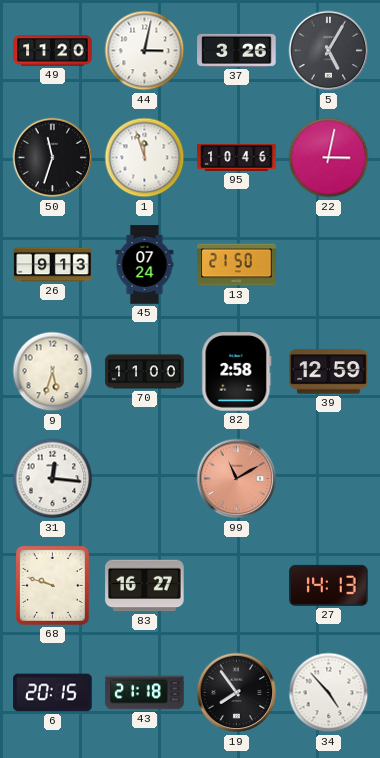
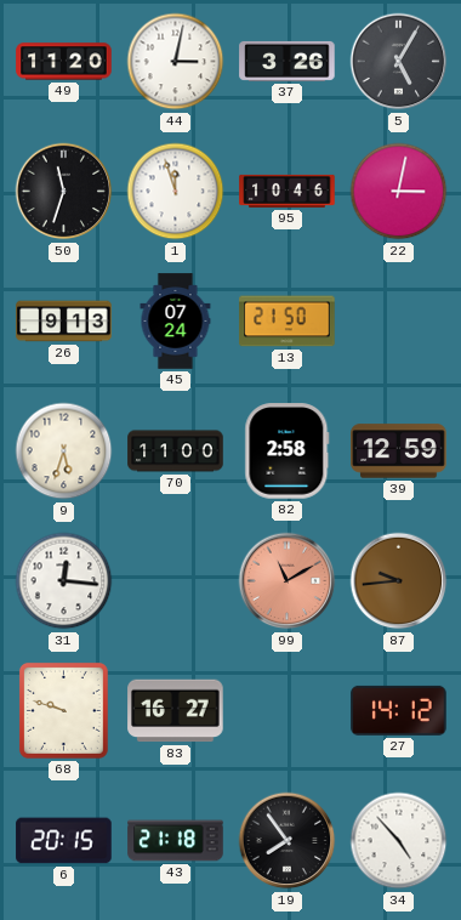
87: none -> 9:44 (399, 581)
27: 14:13 -> 14:12 (399, 710)
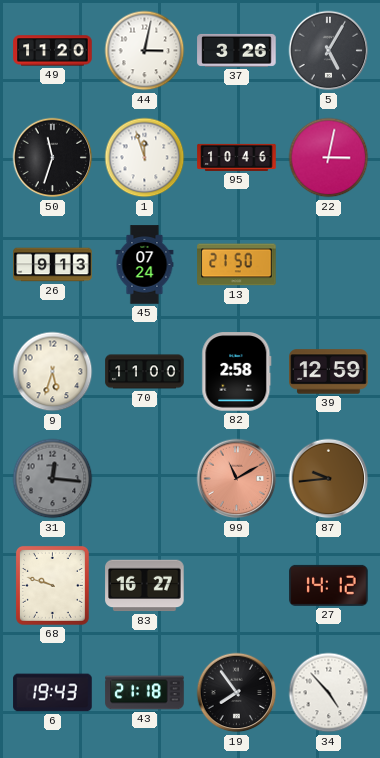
31 dial: white -> grey (53, 479)
6: 20:15 -> 19:43 (53, 693)
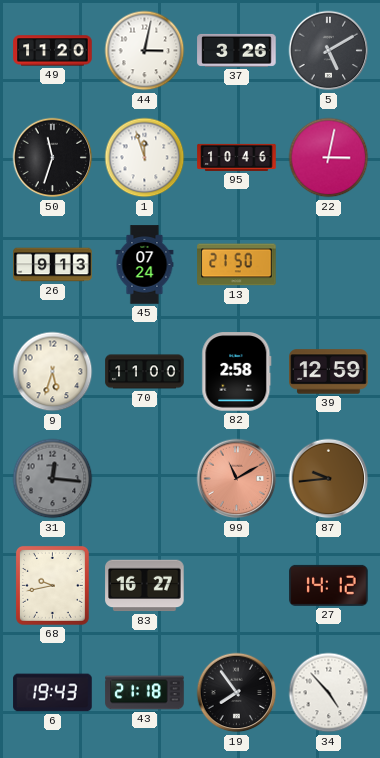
5: 5:05 -> 5:10 (329, 51)
68: 9:48 -> 9:43 (52, 585)
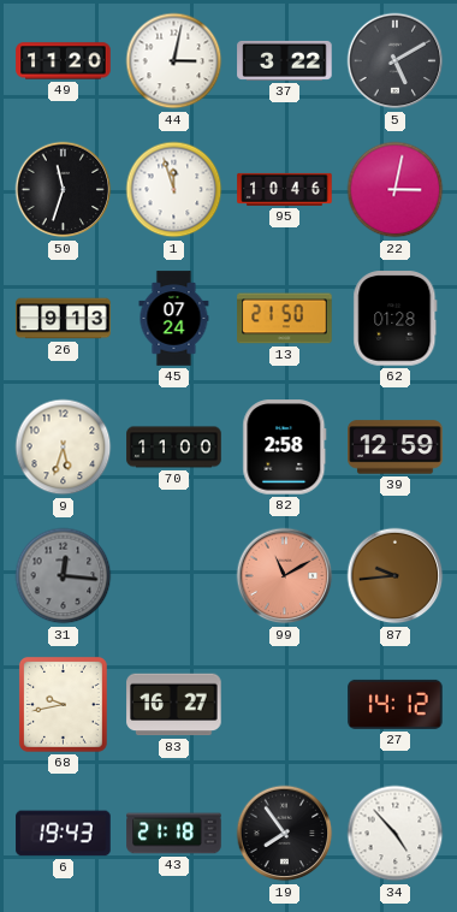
37: 3:26 -> 3:22 (285, 60)
62: none -> 01:28 (396, 319)
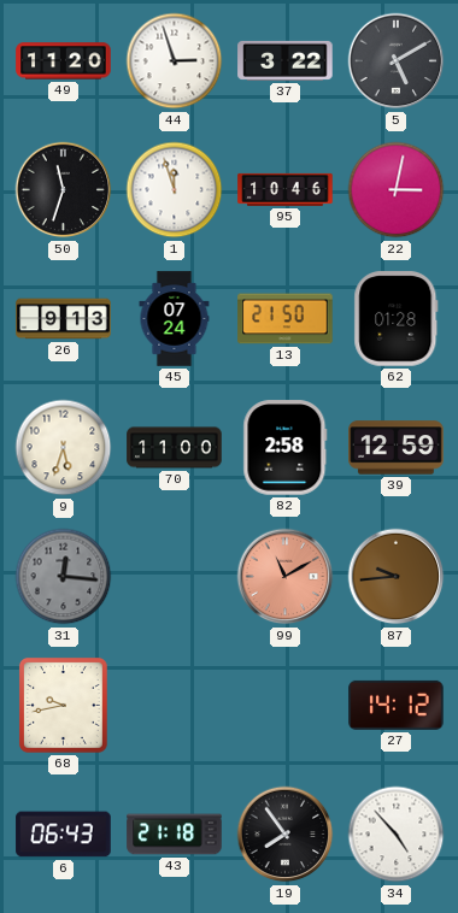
44: 3:02 -> 2:57 (175, 61)
83: 16:27 -> none (174, 705)
6: 19:43 -> 06:43 (64, 835)
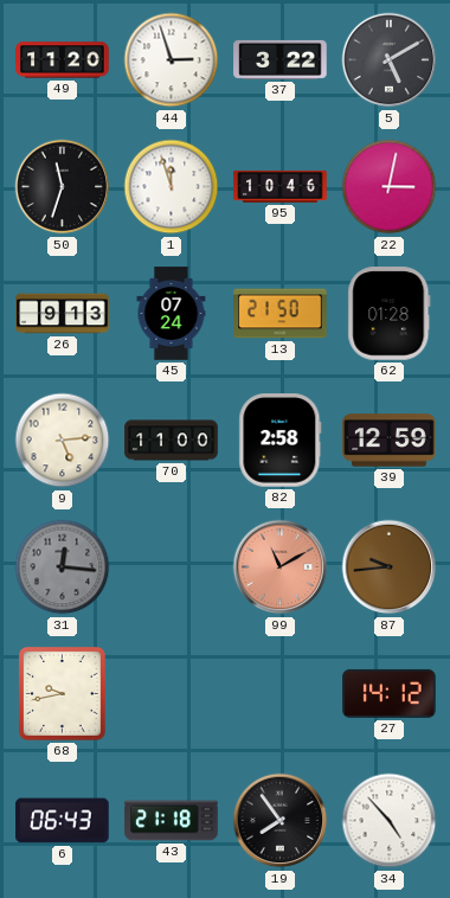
9: 5:33 -> 5:14 (63, 441)
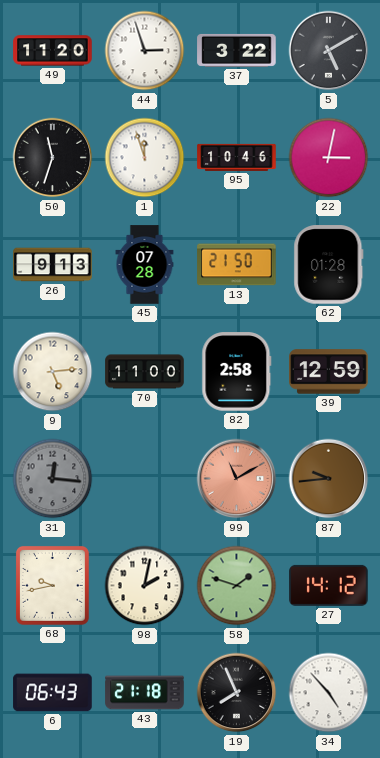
45: 07:24 -> 07:28 (145, 265)
98: none -> 2:02 (145, 586)
58: none -> 1:48 (237, 586)
19: 7:54 -> 7:56 (237, 693)
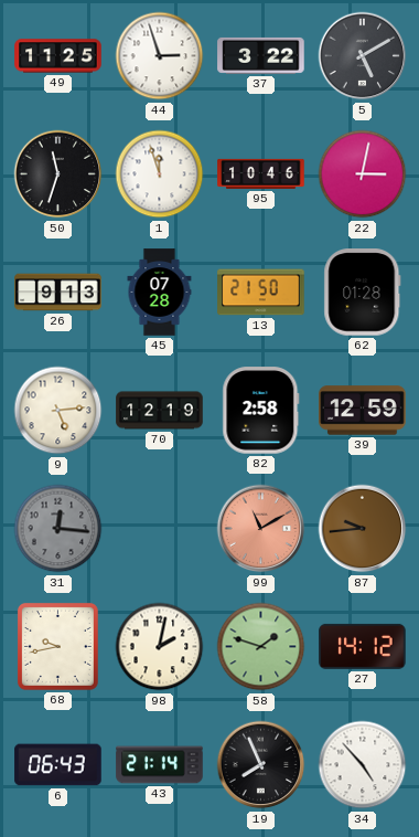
49: 11:20 -> 11:25 (58, 56)
70: 11:00 -> 12:19 (160, 411)
43: 21:18 -> 21:14 (160, 765)
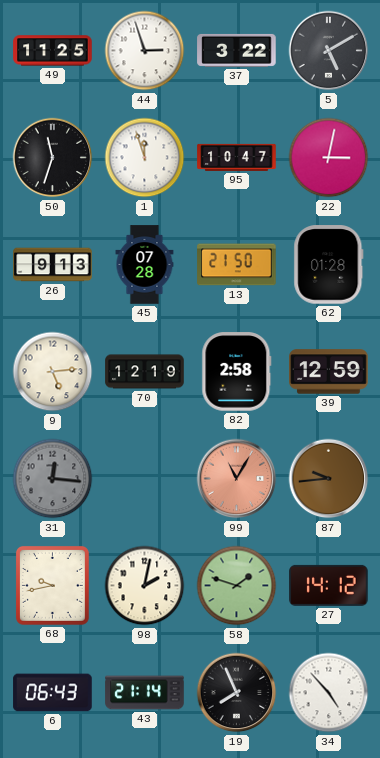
95: 10:46 -> 10:47 (237, 157)
99: 11:10 -> 11:05 (237, 479)
